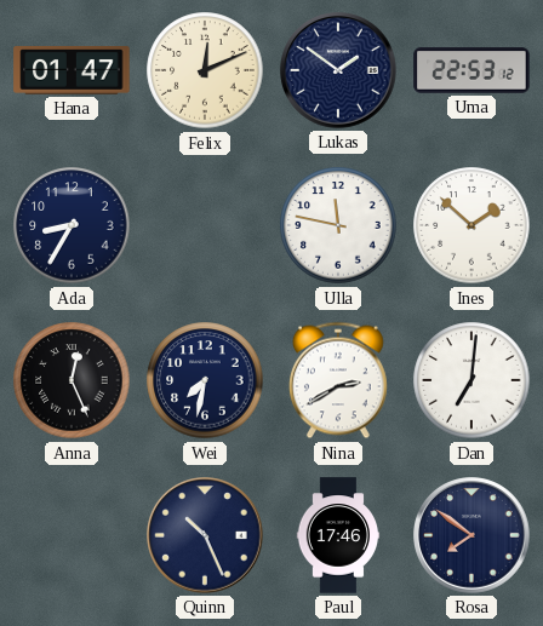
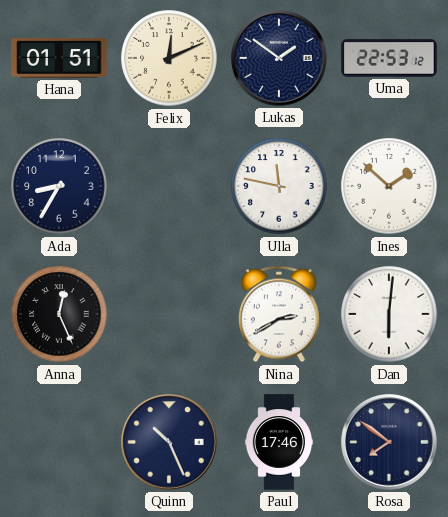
Hana: 01:47 -> 01:51 (59, 58)
Wei: 7:32 -> none (205, 380)
Dan: 7:01 -> 6:01 (389, 314)
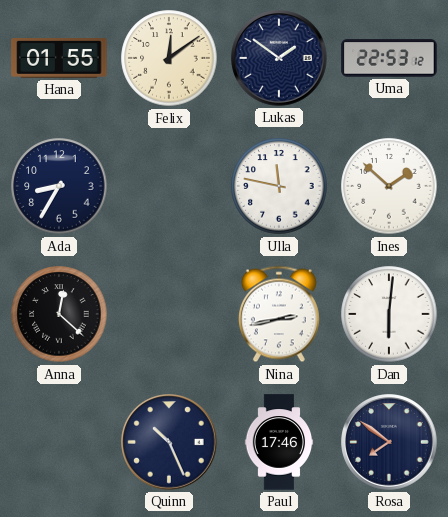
Hana: 01:51 -> 01:55 (59, 58)
Felix: 12:11 -> 12:09 (169, 58)
Anna: 12:26 -> 12:22 (59, 314)
Nina: 2:40 -> 2:43 (279, 314)
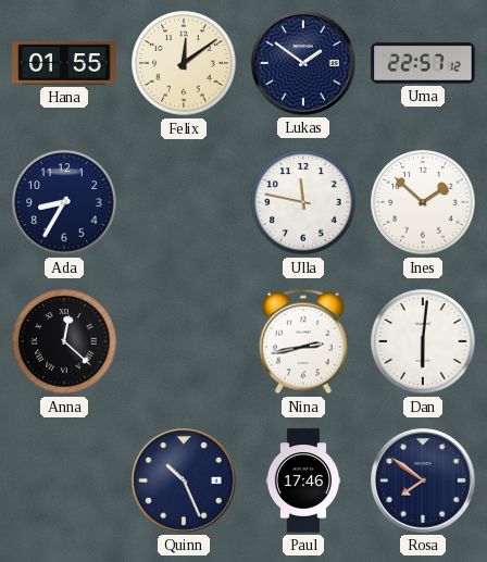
Uma: 22:53 -> 22:57 (423, 63)
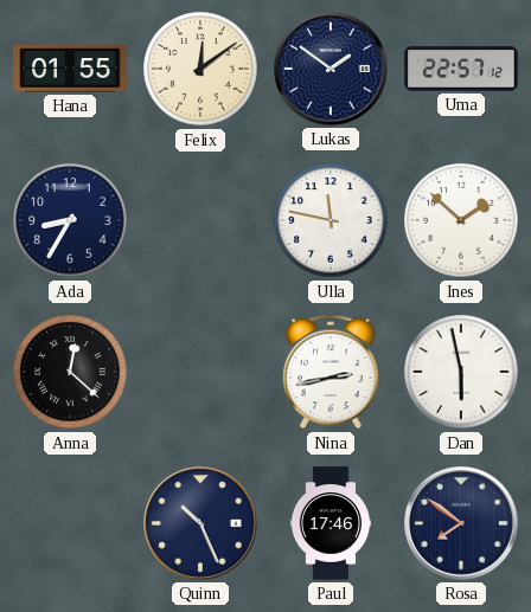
Dan: 6:01 -> 5:58 (461, 372)
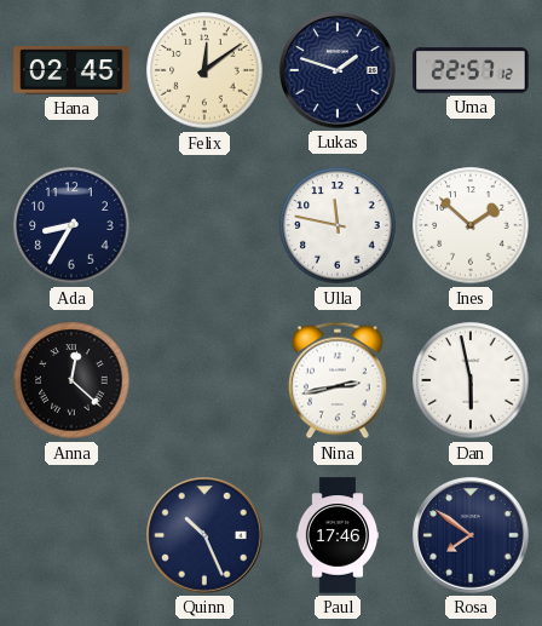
Hana: 01:55 -> 02:45 (71, 70)
Lukas: 1:51 -> 1:48 (338, 70)
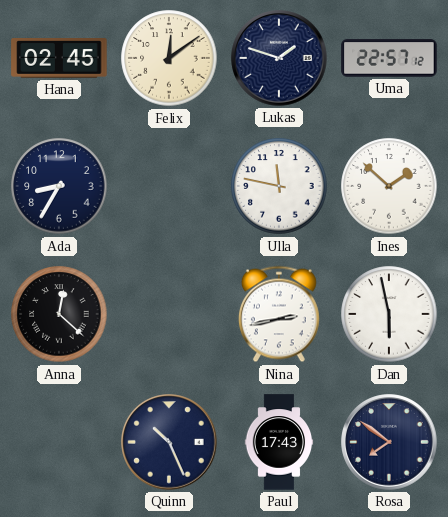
Paul: 17:46 -> 17:43 (279, 442)
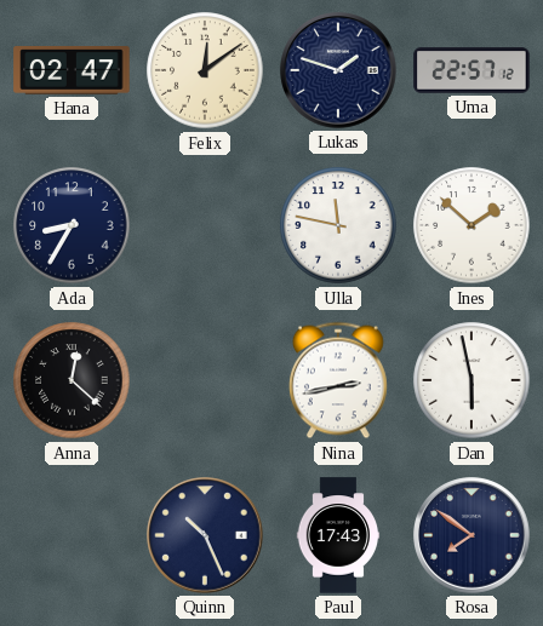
Hana: 02:45 -> 02:47 (72, 70)
